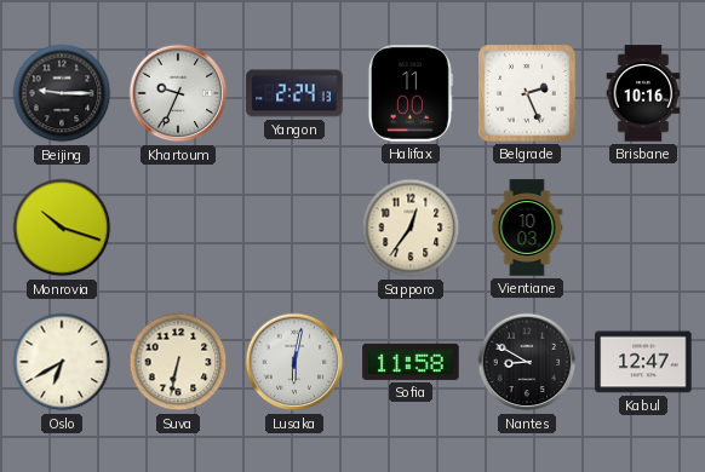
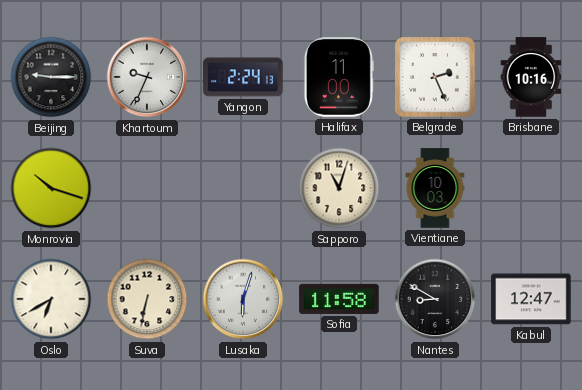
Sapporo: 12:36 -> 11:03 (339, 188)
Lusaka: 6:02 -> 6:03 (243, 299)
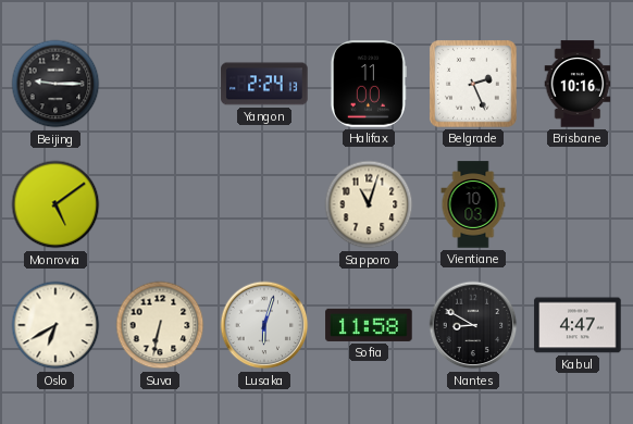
Khartoum: 9:34 -> none (147, 77)
Monrovia: 10:18 -> 5:09 (55, 204)
Kabul: 12:47 -> 4:47 (578, 325)
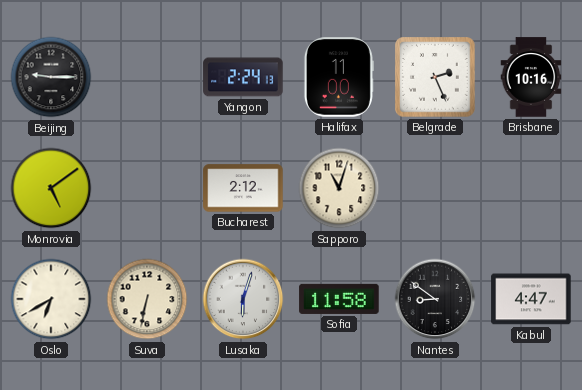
Bucharest: none -> 2:12 (243, 188)
Vientiane: 10:03 -> none (473, 204)
Nantes: 8:50 -> 8:51 (435, 299)
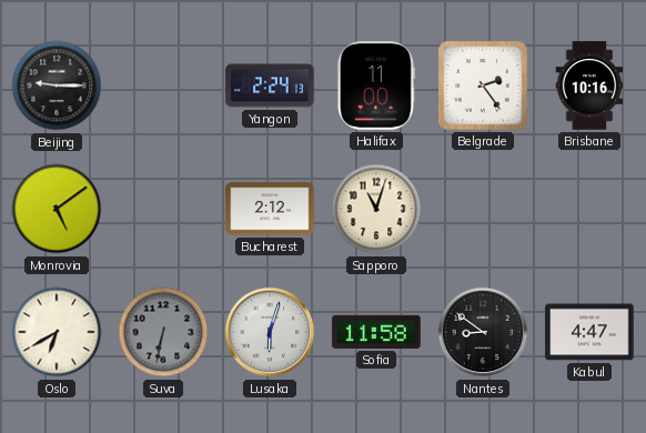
Belgrade: 2:26 -> 2:24 (483, 85)
Suva dial: cream -> grey (163, 332)
